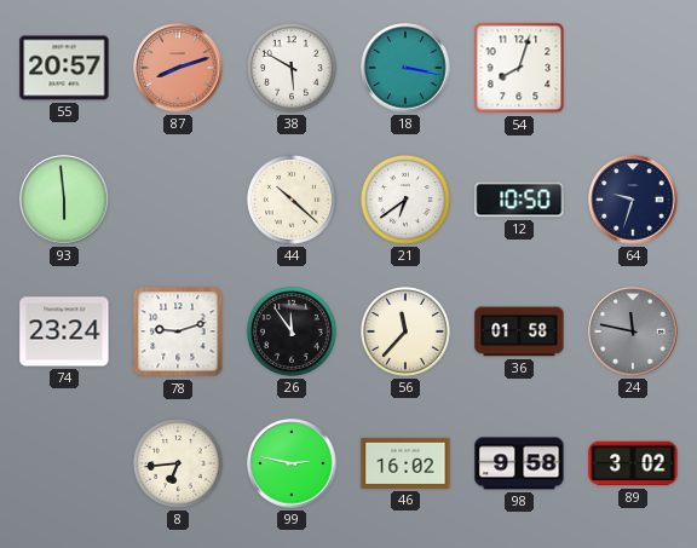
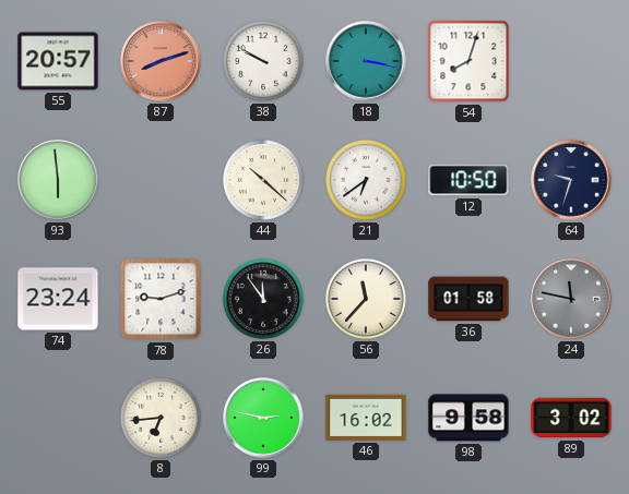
38: 5:50 -> 9:50 (263, 61)
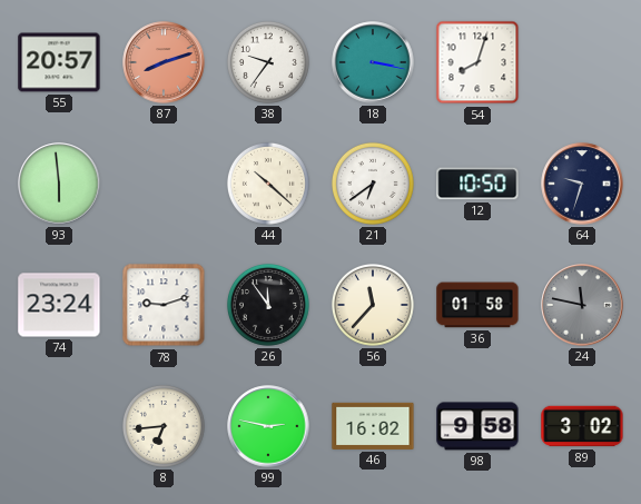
38: 9:50 -> 9:36 (268, 62)
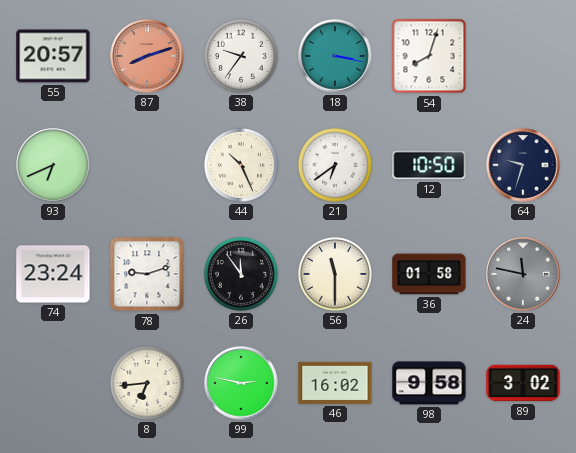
93: 5:59 -> 6:41 (53, 165)
44: 10:22 -> 10:26 (241, 165)
56: 11:37 -> 11:30 (335, 274)
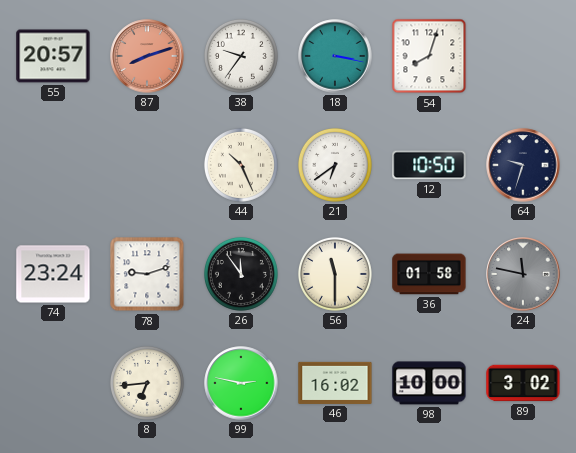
93: 6:41 -> none (53, 165)
98: 9:58 -> 10:00 (429, 383)
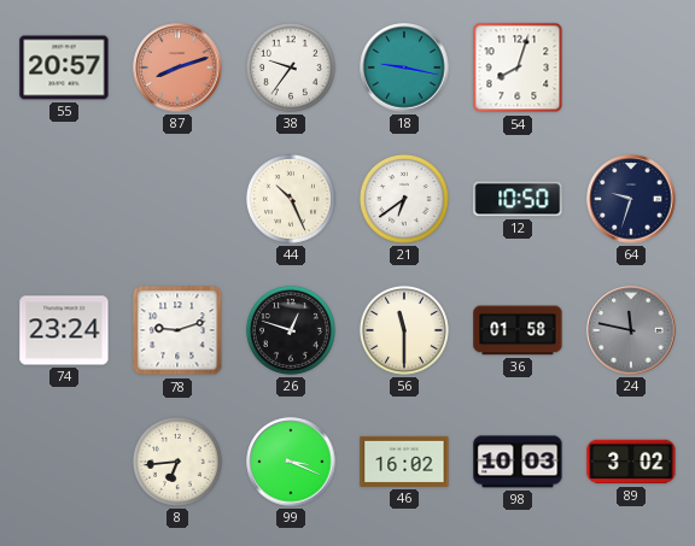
18: 3:17 -> 9:17 (404, 67)
26: 11:54 -> 12:48 (291, 330)
99: 2:47 -> 3:19 (291, 462)
98: 10:00 -> 10:03 (518, 462)
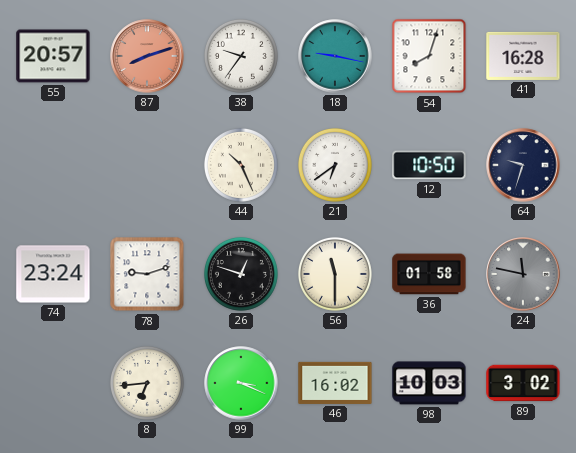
41: none -> 16:28 (523, 56)
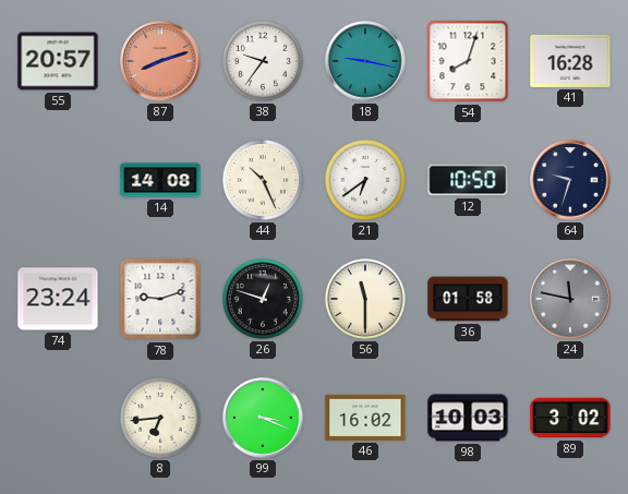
14: none -> 14:08 (160, 180)
